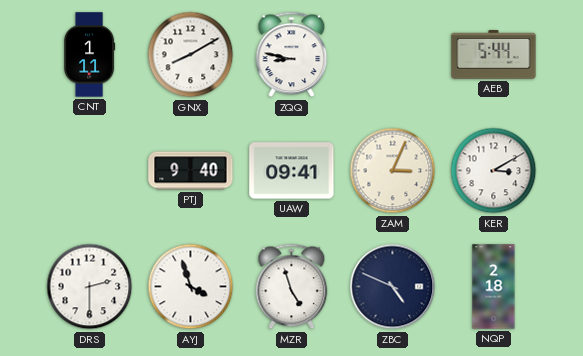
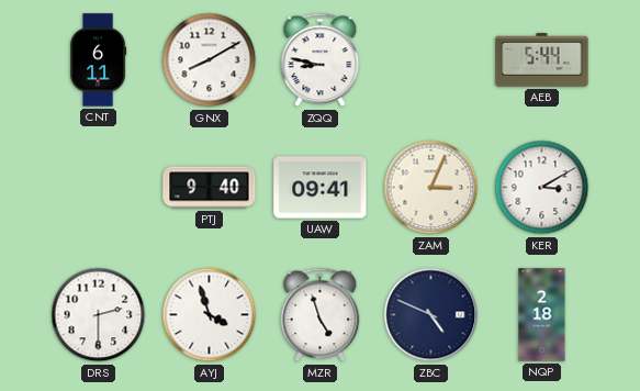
CNT: 1:11 -> 6:11 (99, 60)
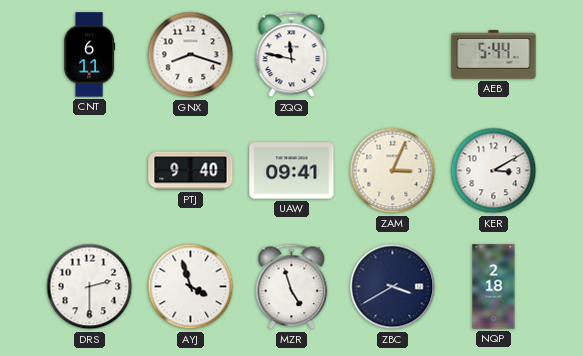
GNX: 8:10 -> 8:18 (191, 55)
ZQQ: 8:47 -> 11:47 (292, 55)
ZBC: 4:49 -> 3:40 (393, 287)
